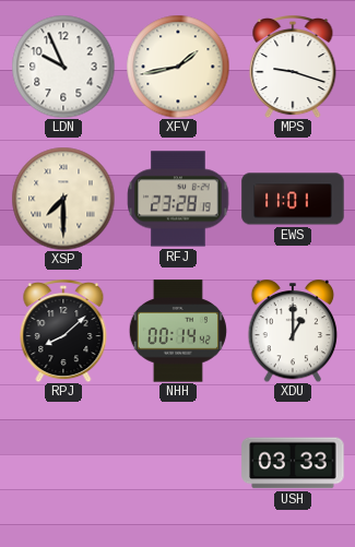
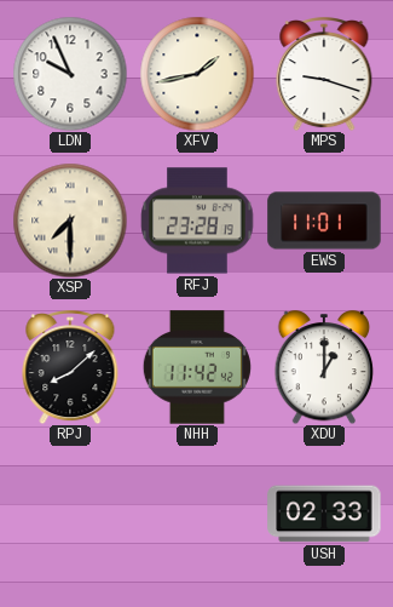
NHH: 00:14 -> 11:42 (197, 367)
USH: 03:33 -> 02:33 (324, 514)
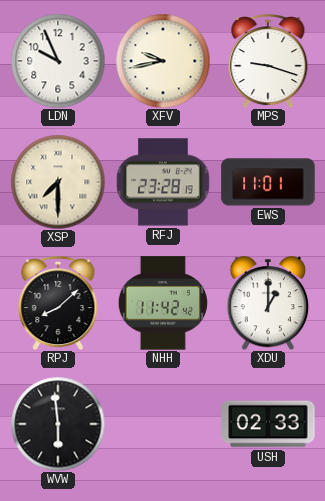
XFV: 1:43 -> 9:43 (163, 61)
WVW: none -> 5:59 (58, 424)
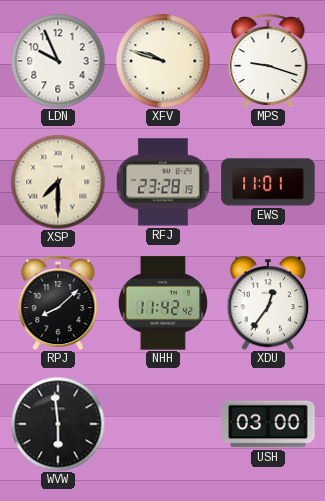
XFV: 9:43 -> 9:48 (163, 61)
XDU: 1:00 -> 12:36 (268, 304)
USH: 02:33 -> 03:00 (268, 424)
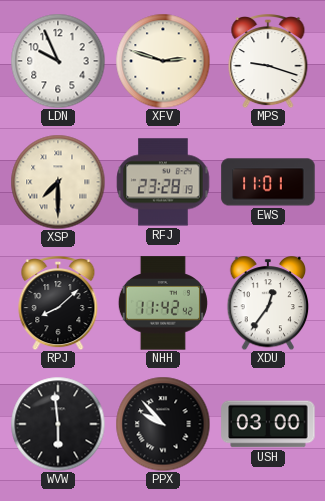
XFV: 9:48 -> 2:48 (163, 61)
PPX: none -> 9:53 (163, 424)
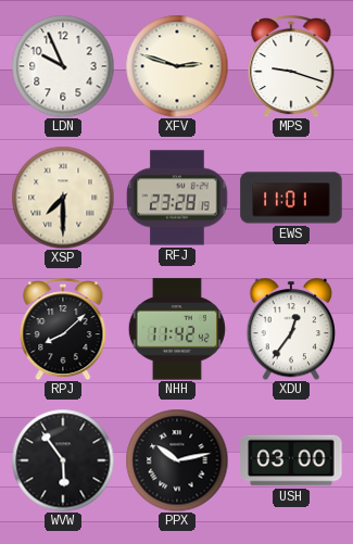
WVW: 5:59 -> 5:54 (63, 460)
PPX: 9:53 -> 10:13 (177, 460)
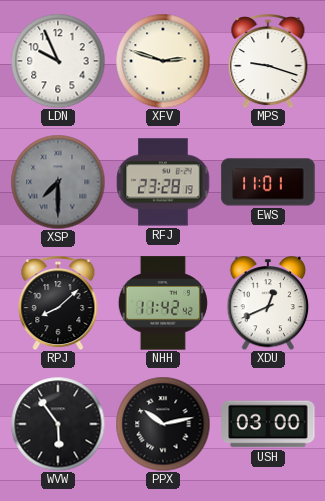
XSP dial: cream -> grey (58, 182)
XDU: 12:36 -> 12:41 (268, 304)
